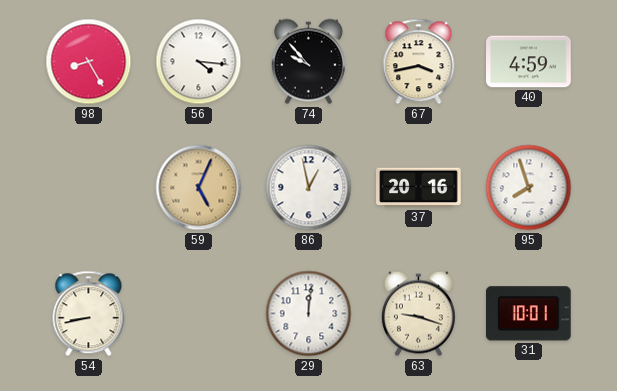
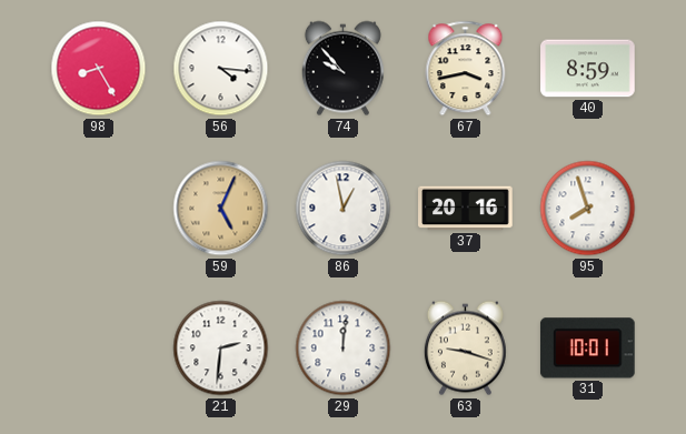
40: 4:59 -> 8:59 (588, 69)
54: 8:43 -> none (89, 314)
21: none -> 2:31 (221, 349)
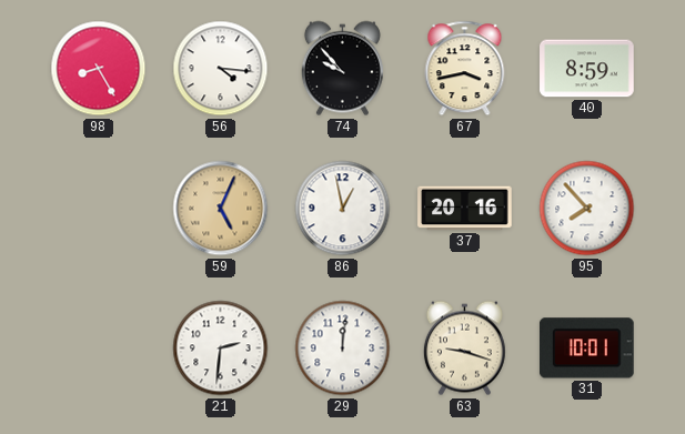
95: 7:57 -> 7:53 (587, 209)
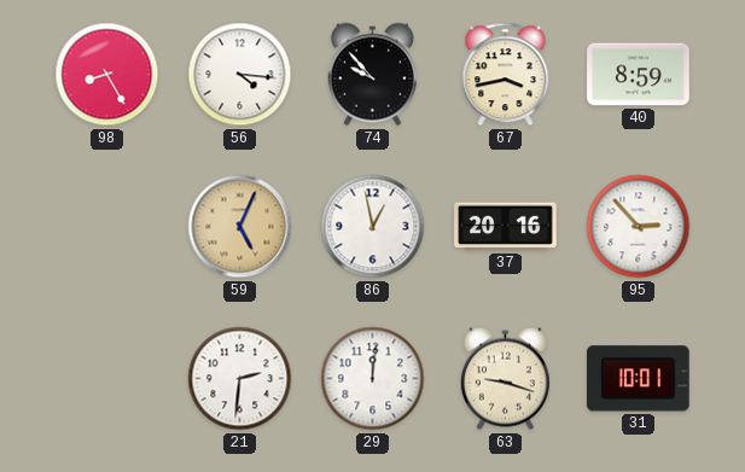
95: 7:53 -> 2:53 (639, 227)
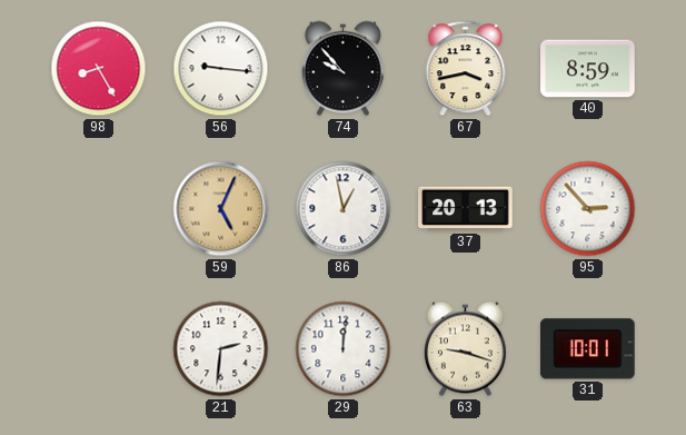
56: 4:16 -> 9:16 (221, 69)
37: 20:16 -> 20:13 (466, 209)
